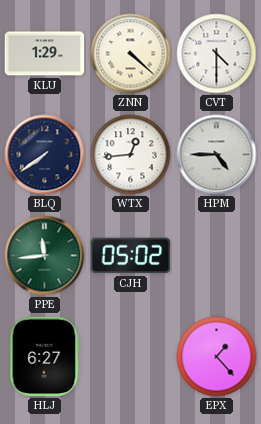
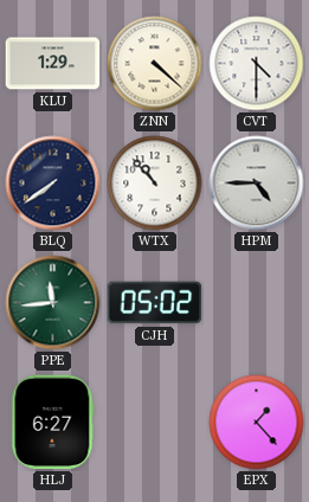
WTX: 12:44 -> 10:53 (155, 184)
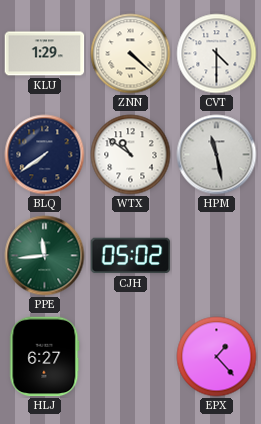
WTX: 10:53 -> 10:51 (131, 155)
HPM: 4:45 -> 11:28 (217, 155)
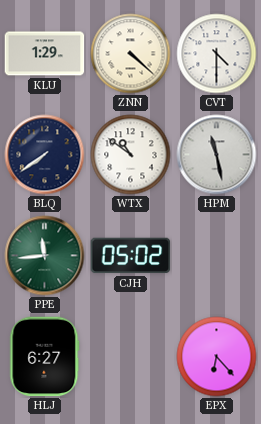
EPX: 1:23 -> 6:23 (217, 357)
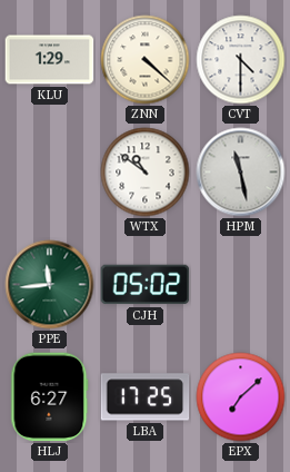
BLQ: 7:39 -> none (45, 155)
LBA: none -> 17:25 (146, 397)
EPX: 6:23 -> 7:08 (241, 397)
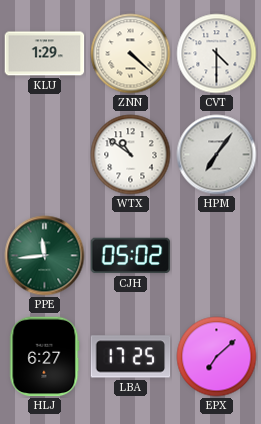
HPM: 11:28 -> 7:06 (217, 155)
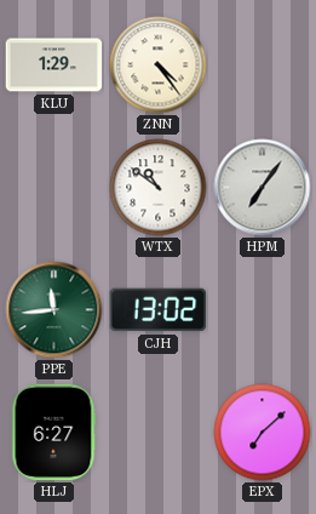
ZNN: 4:22 -> 4:24 (159, 65)
CVT: 4:30 -> none (217, 54)
CJH: 05:02 -> 13:02 (159, 310)
LBA: 17:25 -> none (131, 357)
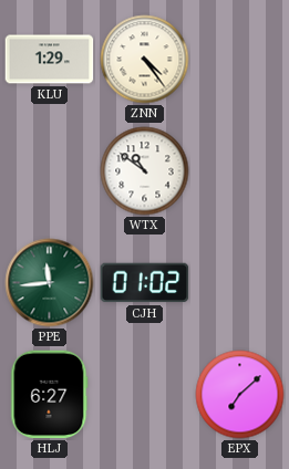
HPM: 7:06 -> none (263, 188)
CJH: 13:02 -> 01:02 (145, 283)
